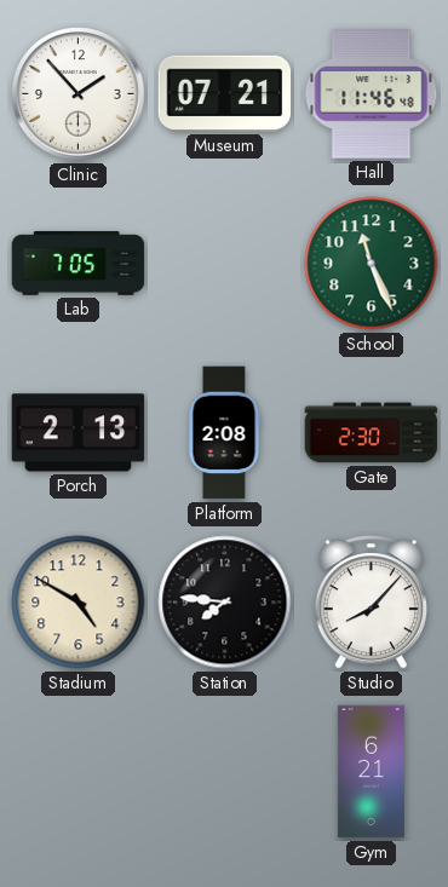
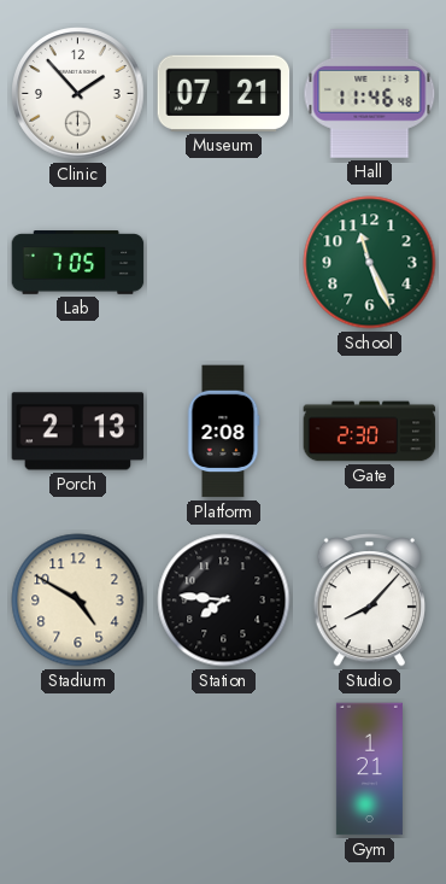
Gym: 6:21 -> 1:21 (369, 769)
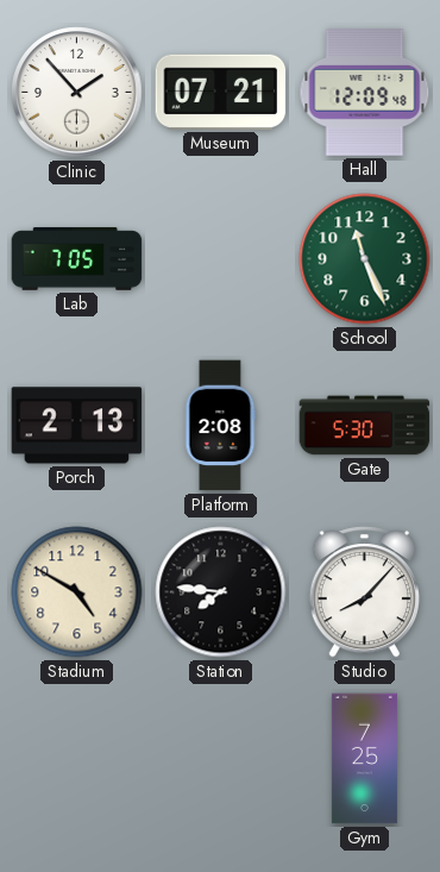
Hall: 11:46 -> 12:09 (365, 93)
Gate: 2:30 -> 5:30 (365, 426)
Gym: 1:21 -> 7:25 (364, 759)
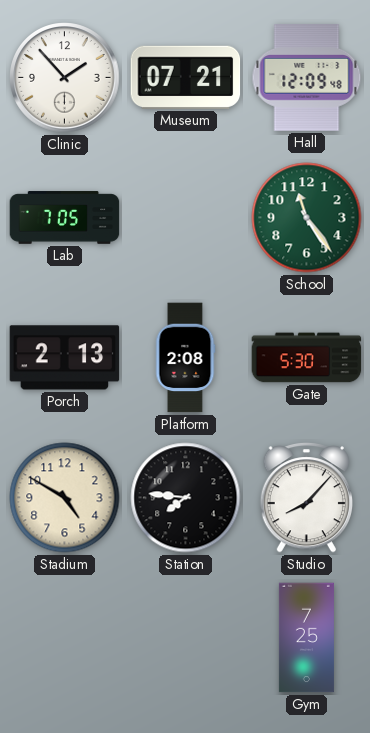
School: 11:26 -> 11:24 (307, 218)
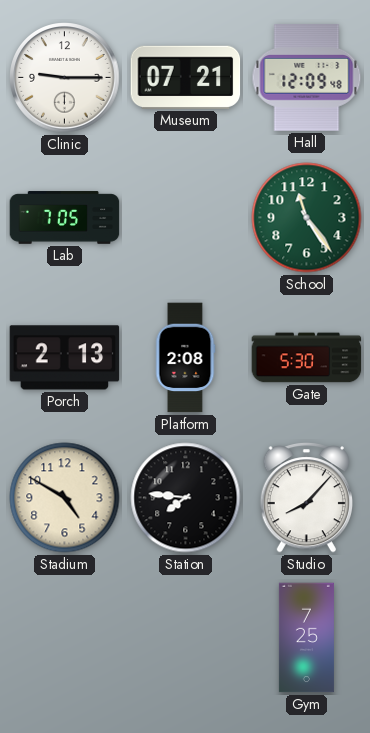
Clinic: 1:53 -> 9:15 (65, 78)
